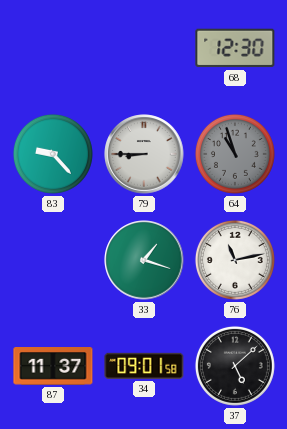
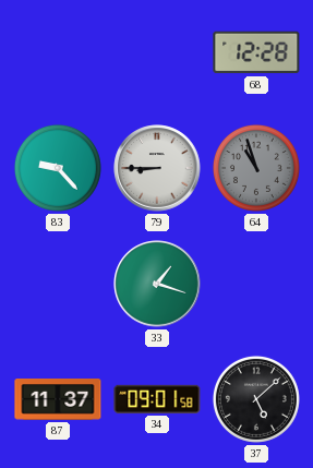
68: 12:30 -> 12:28 (256, 52)
76: 11:13 -> none (235, 260)
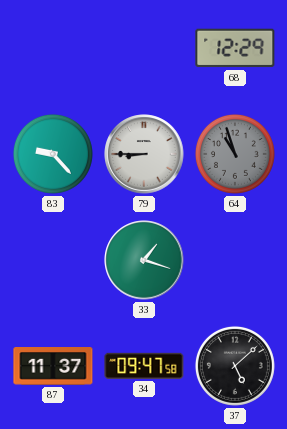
68: 12:28 -> 12:29 (235, 48)
34: 09:01 -> 09:47 (144, 366)
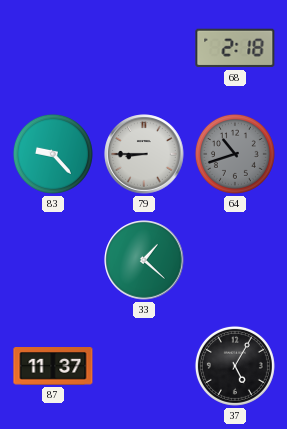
68: 12:29 -> 2:18 (235, 48)
64: 10:57 -> 10:42 (235, 154)
33: 1:18 -> 1:22 (144, 260)
34: 09:47 -> none (144, 366)
37: 5:08 -> 5:05 (235, 366)
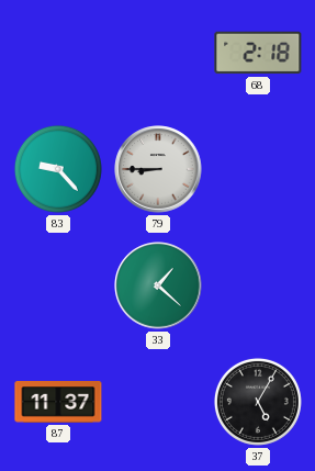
64: 10:42 -> none (235, 154)
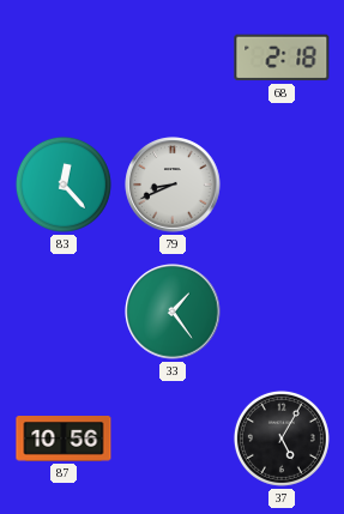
83: 9:23 -> 12:23 (64, 185)
79: 8:45 -> 8:41 (173, 185)
33: 1:22 -> 1:24 (173, 312)
87: 11:37 -> 10:56 (64, 439)
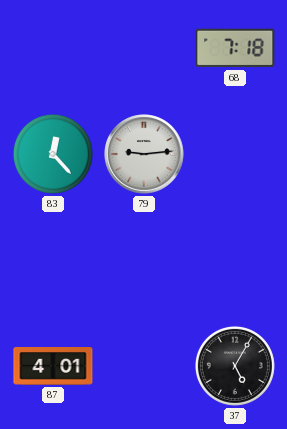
68: 2:18 -> 7:18 (235, 48)
79: 8:41 -> 9:14 (144, 154)
33: 1:24 -> none (173, 312)
87: 10:56 -> 4:01 (53, 366)
